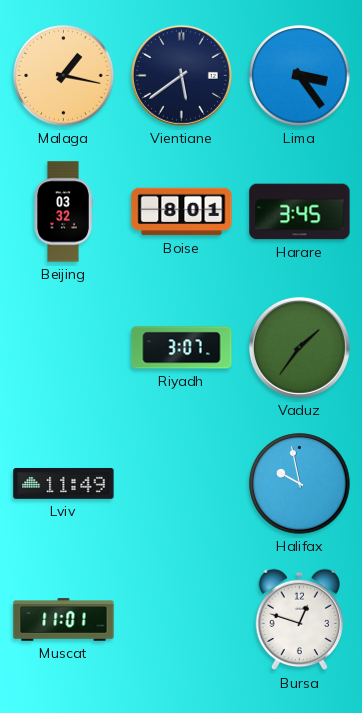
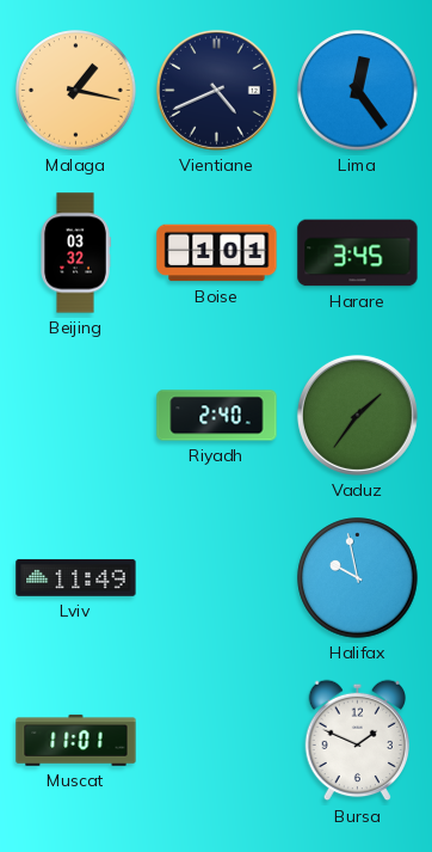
Vientiane: 5:39 -> 4:41 (216, 90)
Lima: 3:24 -> 12:24 (358, 91)
Boise: 8:01 -> 1:01 (217, 253)
Riyadh: 3:07 -> 2:40 (217, 416)
Bursa: 12:48 -> 1:49 (358, 741)
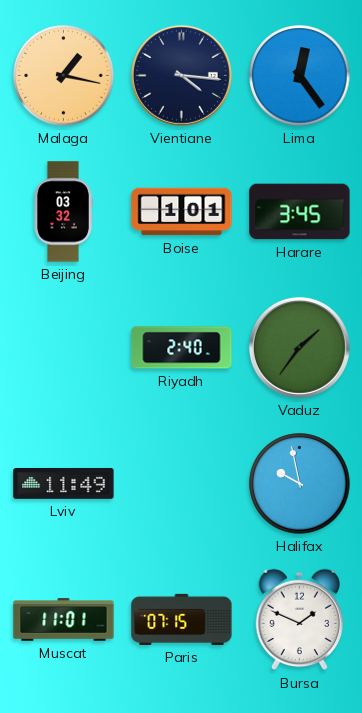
Vientiane: 4:41 -> 4:16 (181, 75)
Paris: none -> 07:15 (182, 619)
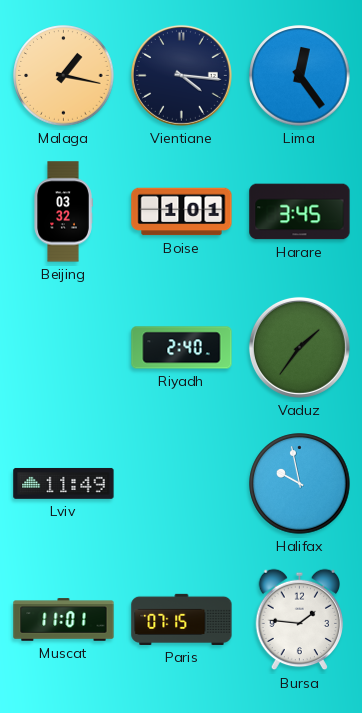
Bursa: 1:49 -> 1:46 (300, 620)
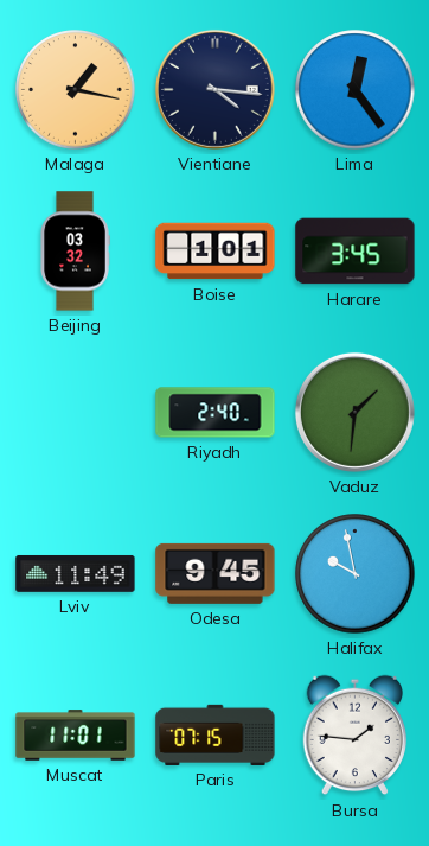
Vaduz: 1:36 -> 1:31 (354, 412)
Odesa: none -> 9:45 (216, 573)
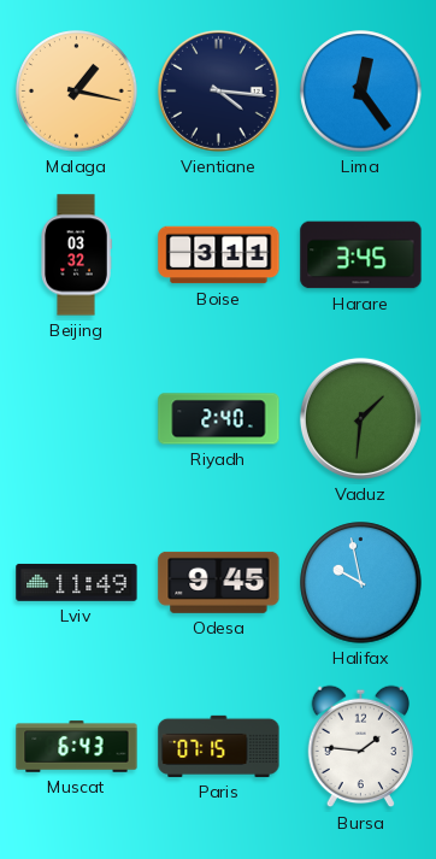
Boise: 1:01 -> 3:11 (219, 255)
Muscat: 11:01 -> 6:43 (77, 747)
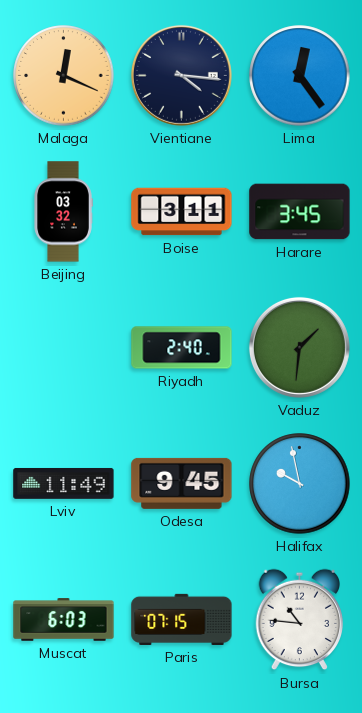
Malaga: 1:17 -> 12:19 (64, 76)
Muscat: 6:43 -> 6:03 (64, 620)
Bursa: 1:46 -> 10:46 (300, 620)
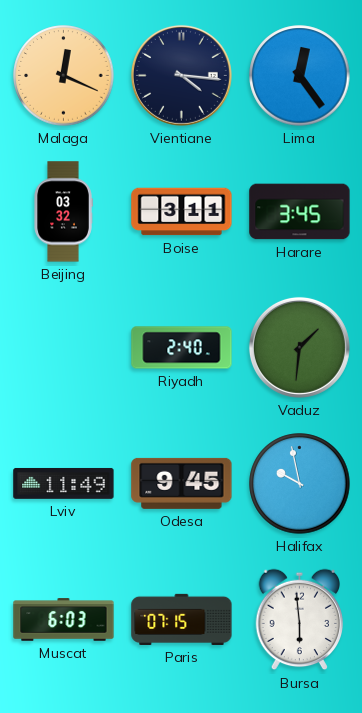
Bursa: 10:46 -> 5:59 (300, 620)
